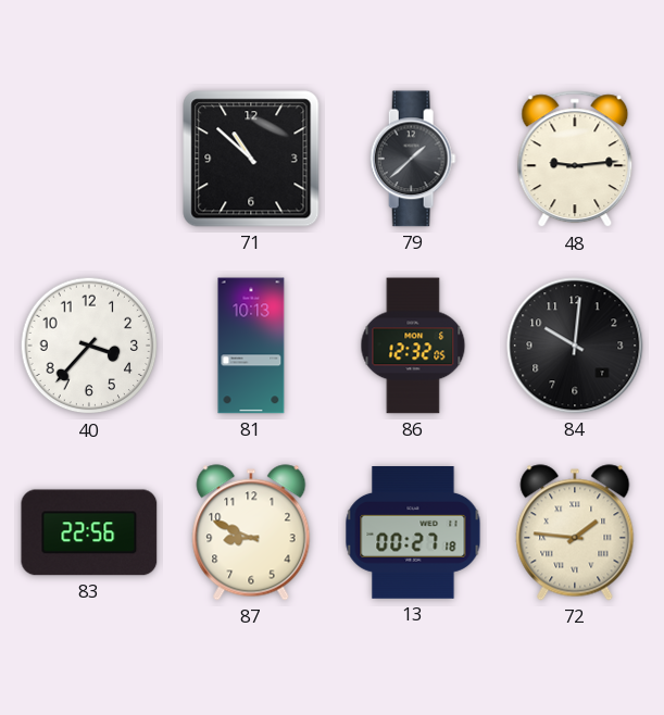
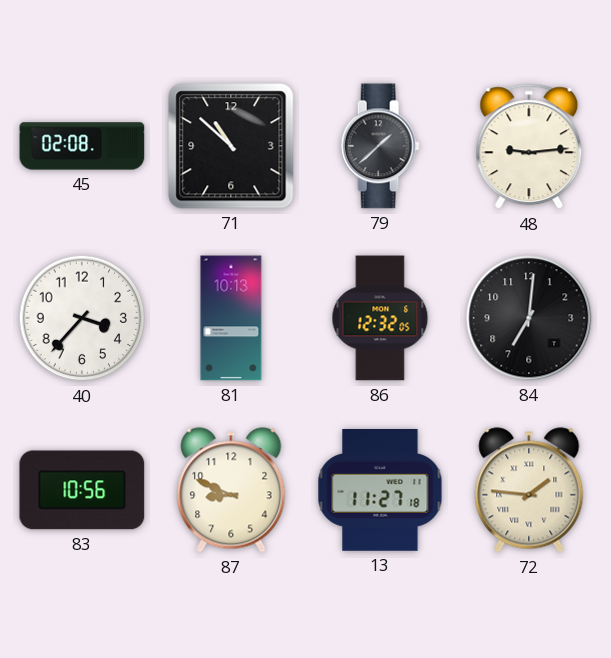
45: none -> 02:08 (82, 146)
84: 10:01 -> 7:01 (529, 318)
83: 22:56 -> 10:56 (82, 490)
13: 00:27 -> 11:27 (380, 491)
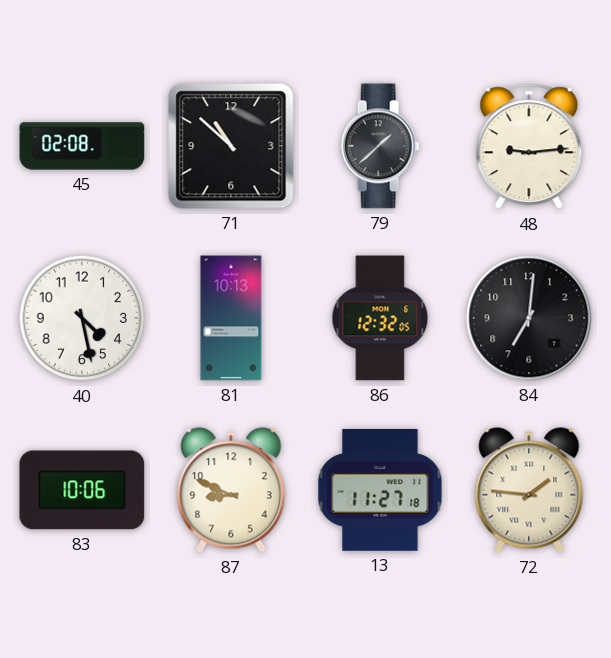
40: 3:37 -> 4:28 (82, 318)
83: 10:56 -> 10:06 (82, 490)
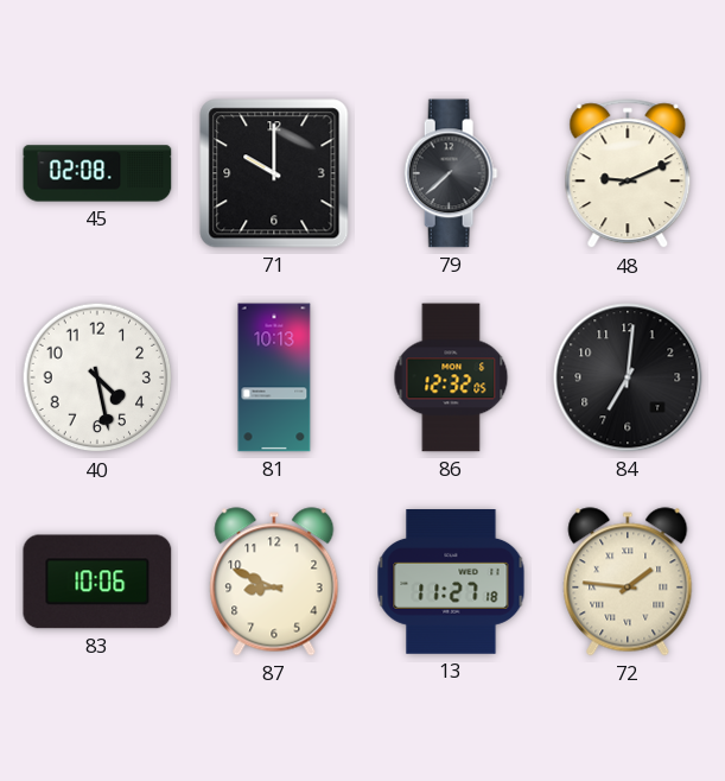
71: 10:52 -> 10:00 (274, 173)
79: 1:38 -> 7:38 (451, 173)
48: 9:14 -> 9:11 (628, 174)
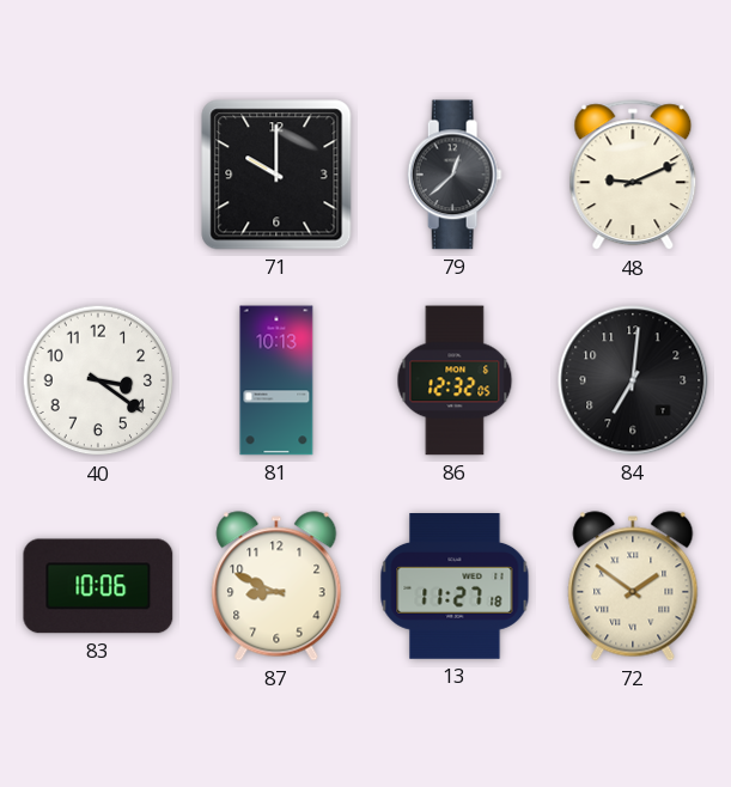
45: 02:08 -> none (97, 173)
79: 7:38 -> 12:38 (455, 175)
40: 4:28 -> 3:21 (98, 380)
72: 1:46 -> 1:51 (633, 586)
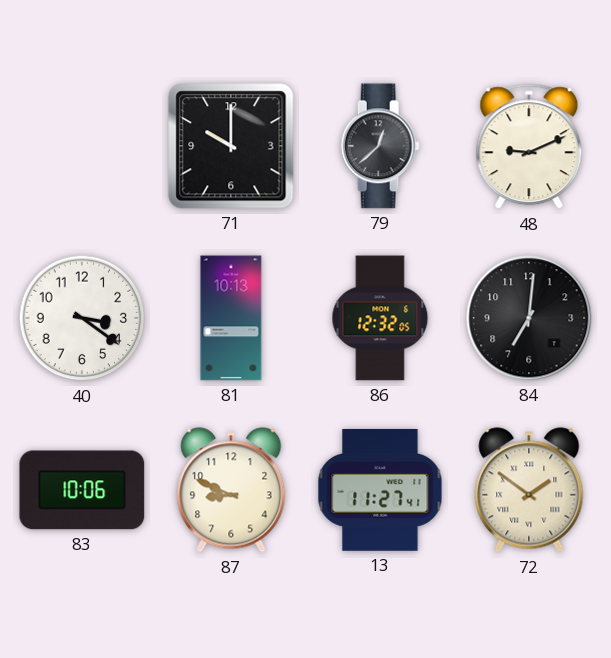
13: 11:27:18 -> 11:27:41 (380, 491)
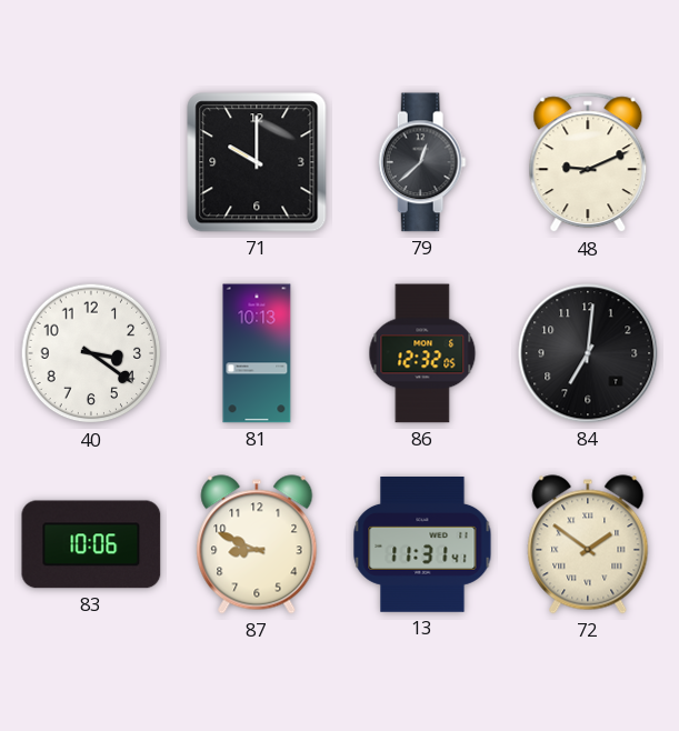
13: 11:27 -> 11:31 (422, 545)
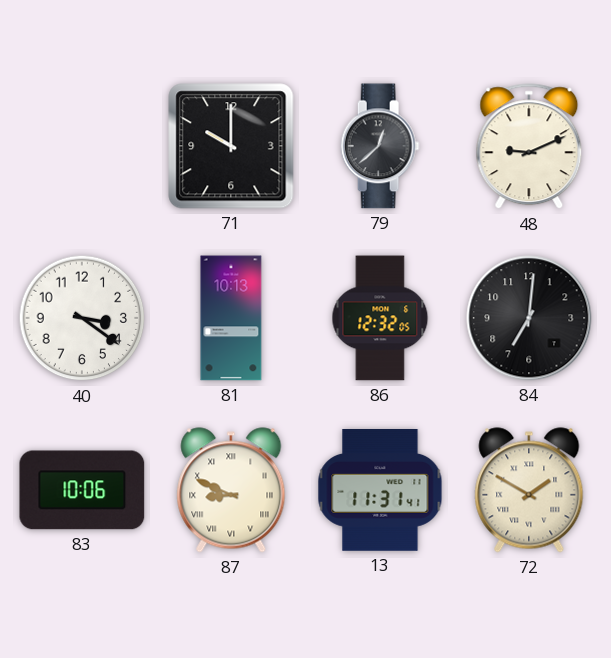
87 numerals: Arabic -> Roman (231, 490)
72: 1:51 -> 1:50 (529, 490)
